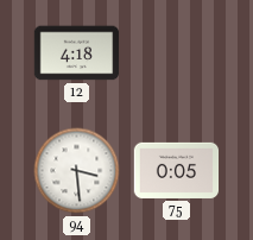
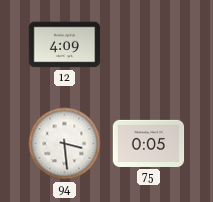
12: 4:18 -> 4:09 (65, 45)
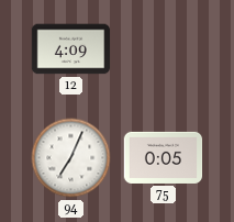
94: 3:29 -> 7:04 (71, 158)
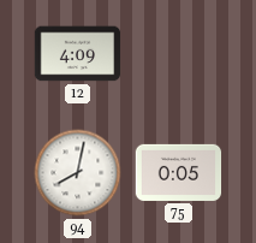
94: 7:04 -> 8:02 (78, 173)
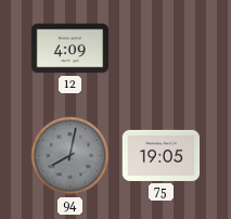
94 dial: white -> grey (70, 156)
75: 0:05 -> 19:05 (162, 155)
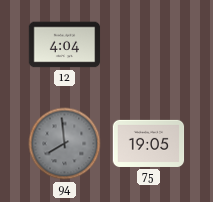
12: 4:09 -> 4:04 (65, 45)
94: 8:02 -> 7:59 (65, 144)
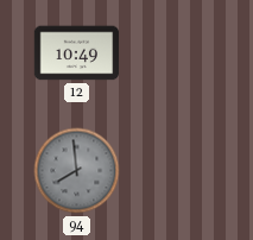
12: 4:04 -> 10:49 (77, 53)
75: 19:05 -> none (149, 143)
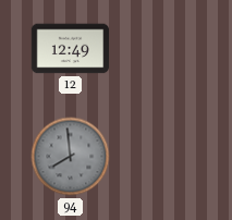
12: 10:49 -> 12:49 (71, 49)
